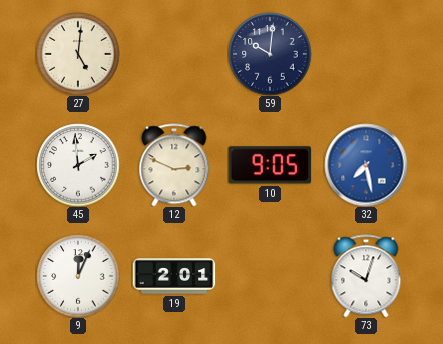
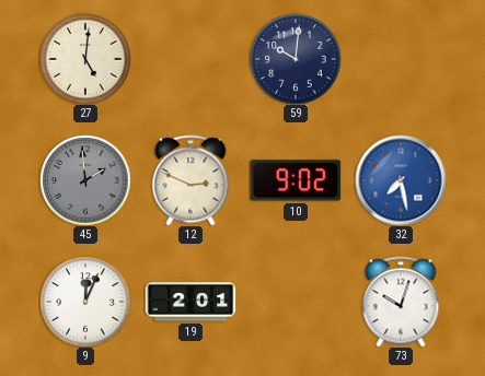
45 dial: white -> grey (85, 180)
10: 9:05 -> 9:02 (296, 180)
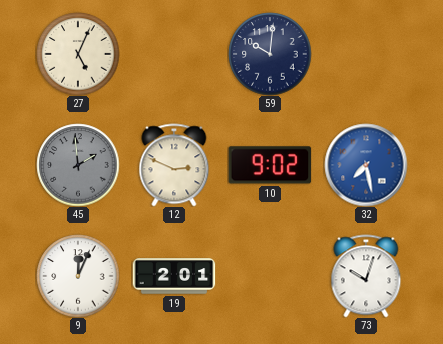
27: 5:01 -> 5:04 (78, 54)
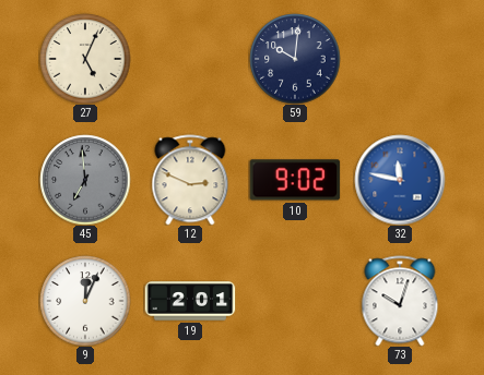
45: 1:59 -> 6:59 (85, 180)
32: 7:28 -> 11:47 (400, 180)
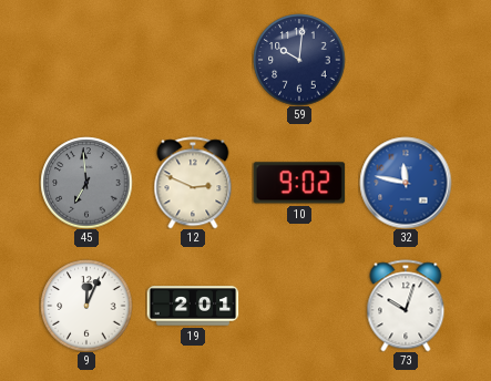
27: 5:04 -> none (85, 59)
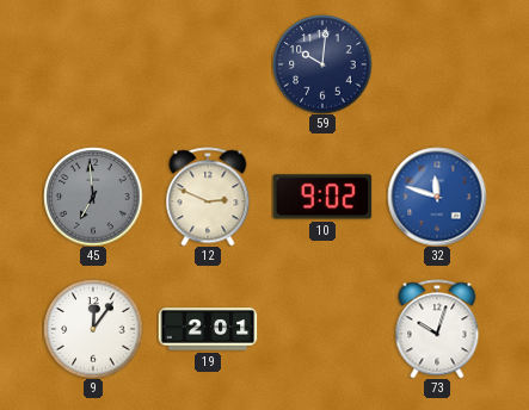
32: 11:47 -> 11:48 (437, 197)
9: 12:04 -> 12:06 (93, 329)
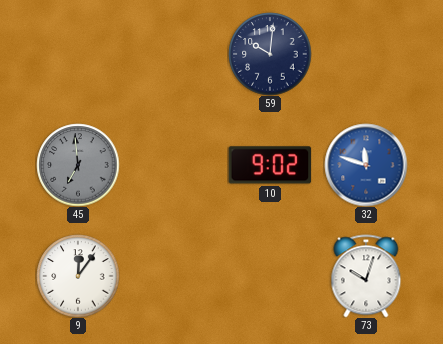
12: 2:49 -> none (208, 197)
19: 2:01 -> none (208, 329)
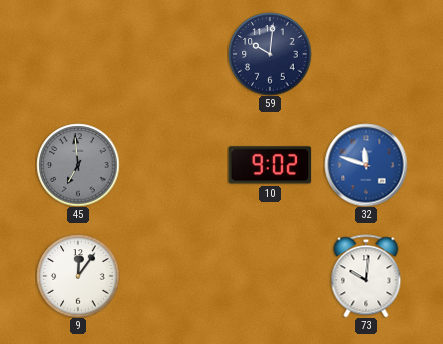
73: 10:03 -> 10:01 (366, 276)
